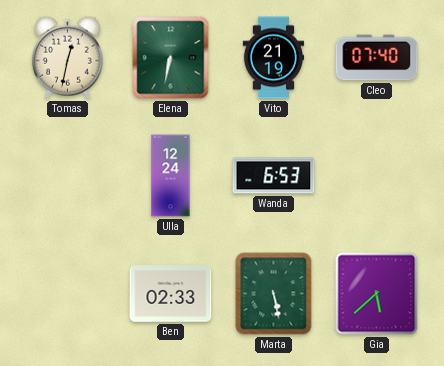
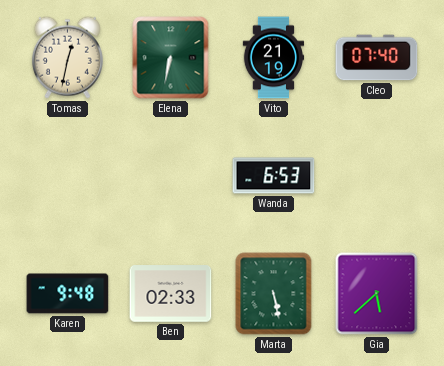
Ulla: 12:24 -> none (171, 176)
Karen: none -> 9:48 (68, 294)
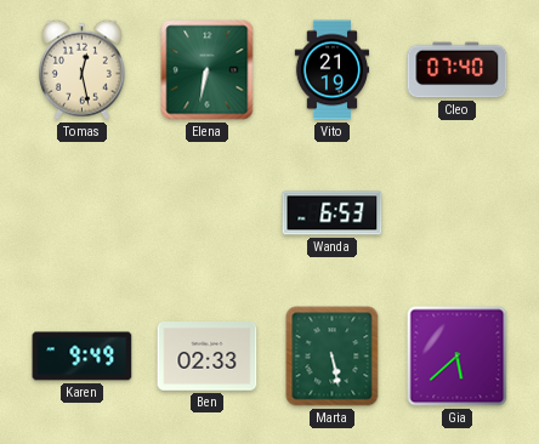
Tomas: 12:32 -> 12:28 (81, 69)
Karen: 9:48 -> 9:49 (83, 357)
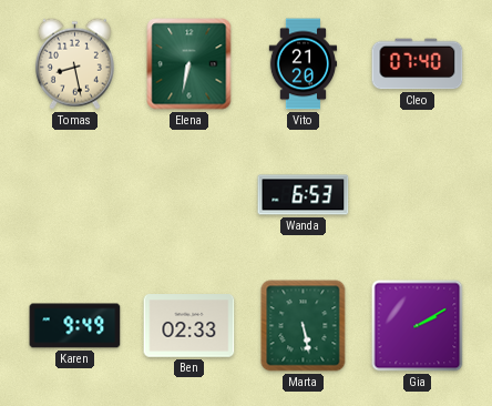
Tomas: 12:28 -> 8:28 (74, 63)
Vito: 21:19 -> 21:20 (304, 64)
Gia: 5:38 -> 2:10 (418, 326)
